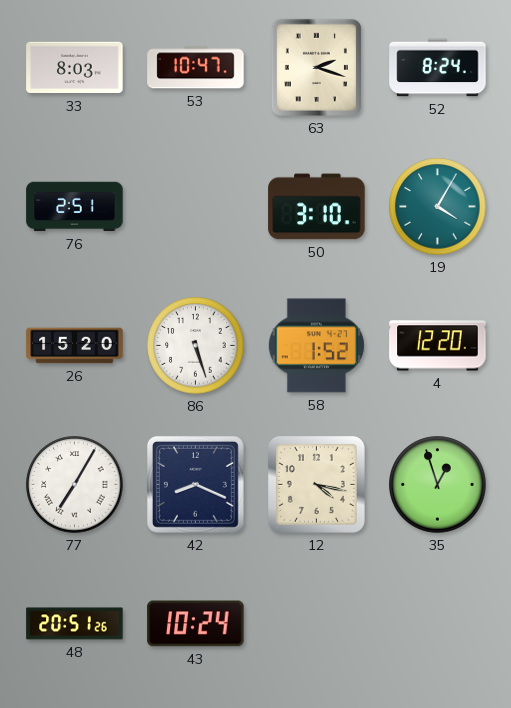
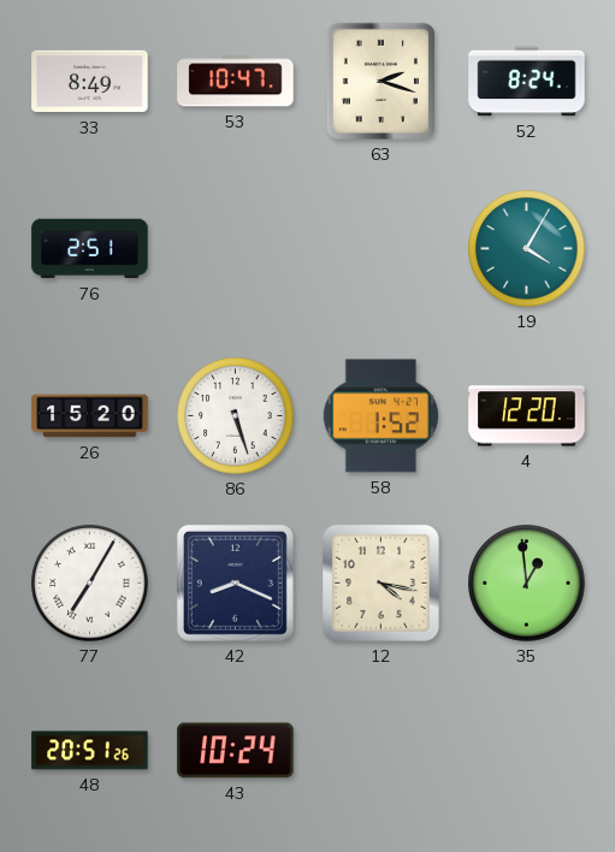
33: 8:03 -> 8:49 (90, 82)
50: 3:10 -> none (317, 207)
35: 12:57 -> 12:59 (527, 584)
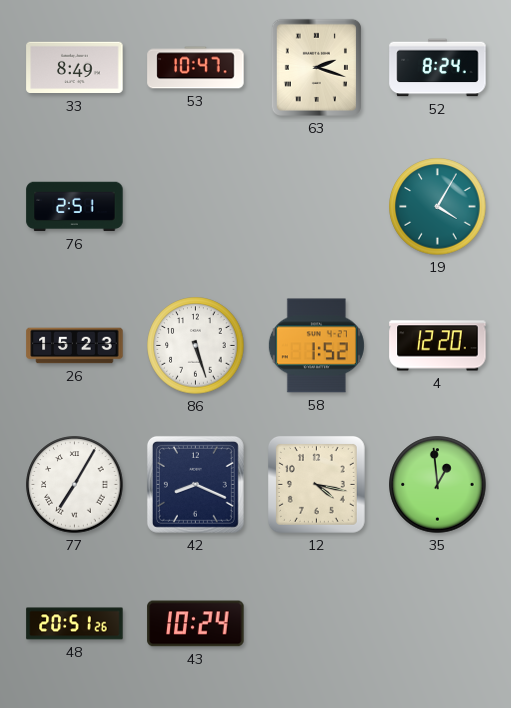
26: 15:20 -> 15:23 (75, 346)
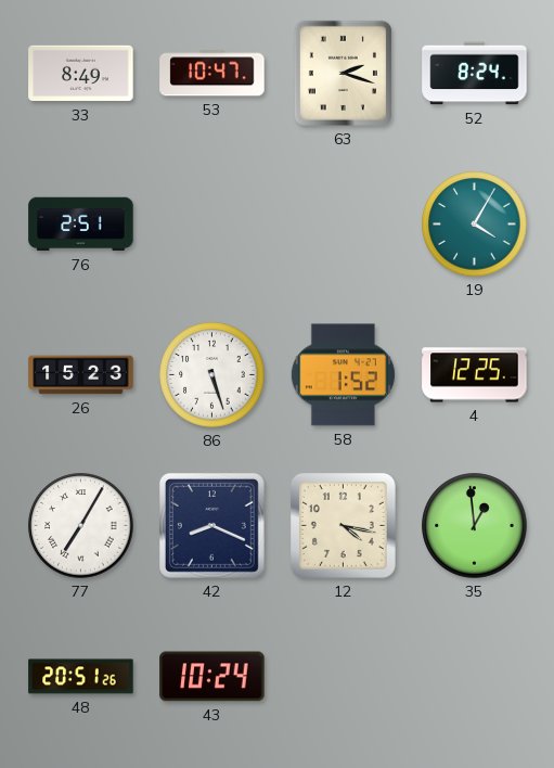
4: 12:20 -> 12:25 (475, 375)
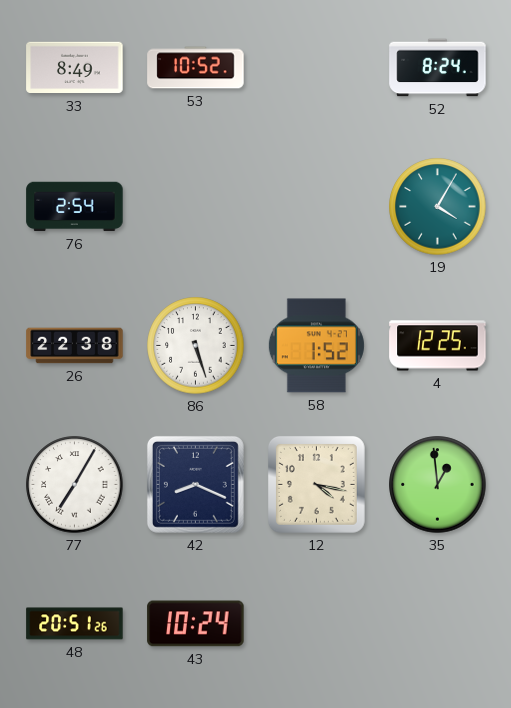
53: 10:47 -> 10:52 (196, 68)
63: 2:18 -> none (343, 73)
76: 2:51 -> 2:54 (75, 207)
26: 15:23 -> 22:38 (75, 346)
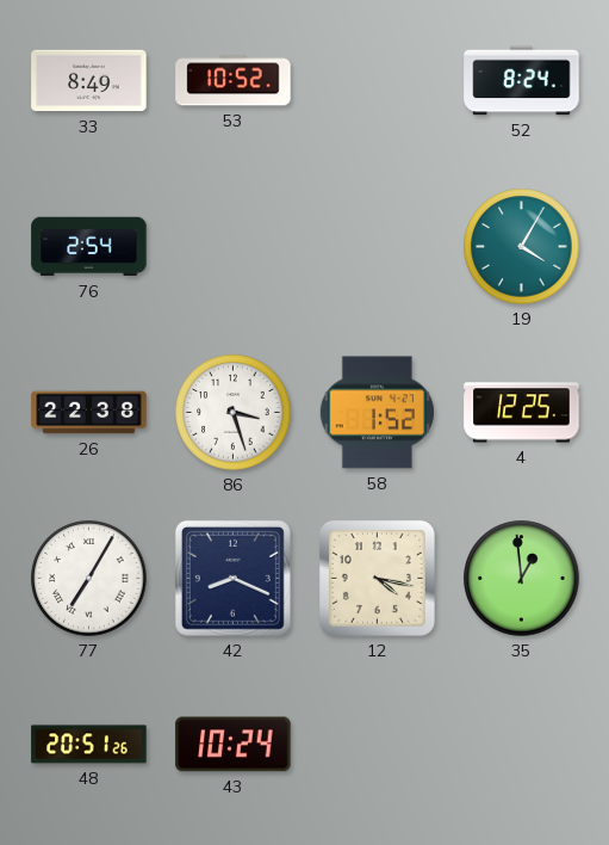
86: 5:27 -> 3:27 (234, 413)
